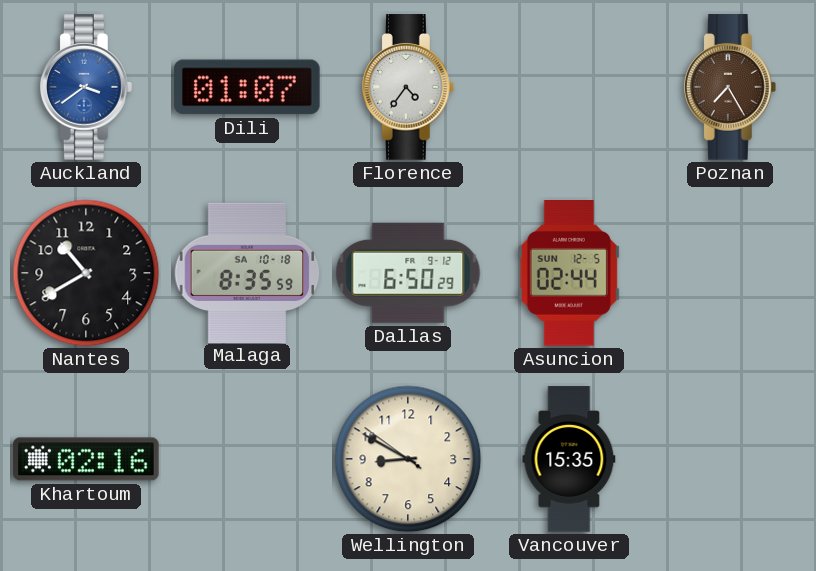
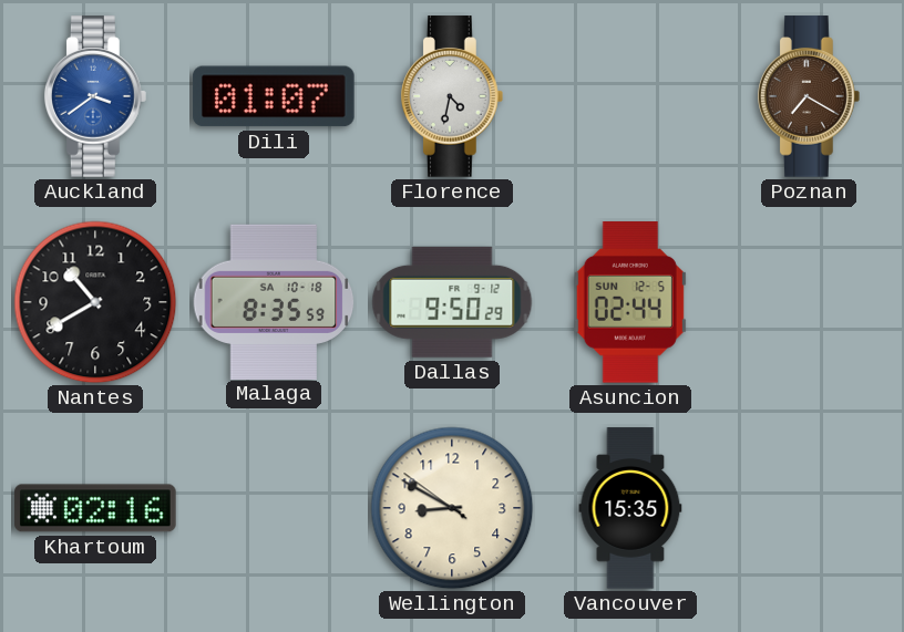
Florence: 4:36 -> 4:32 (452, 96)
Poznan: 7:25 -> 7:20 (809, 96)
Dallas: 6:50 -> 9:50 (452, 302)
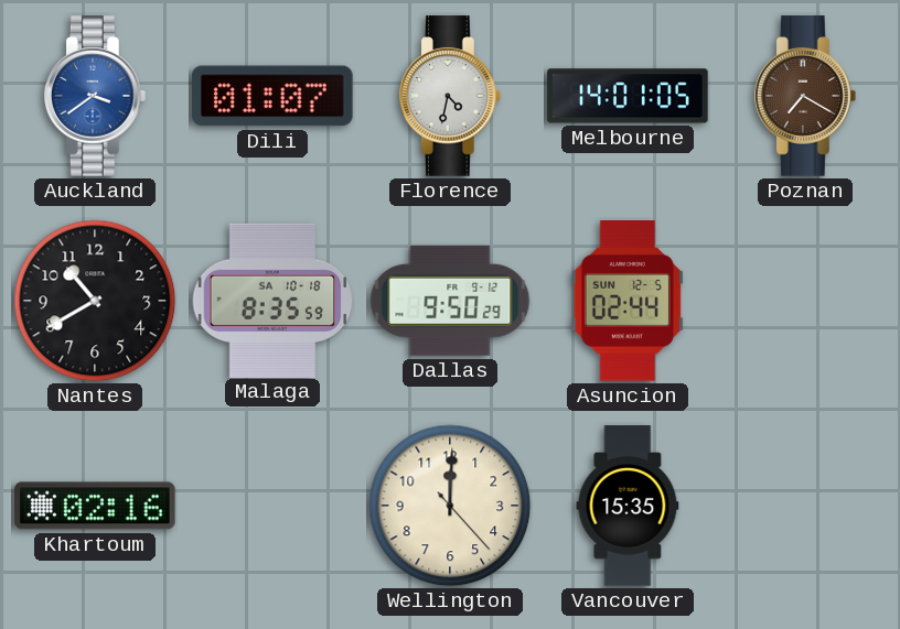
Melbourne: none -> 14:01 (628, 96)
Wellington: 8:49 -> 12:00 (450, 506)
